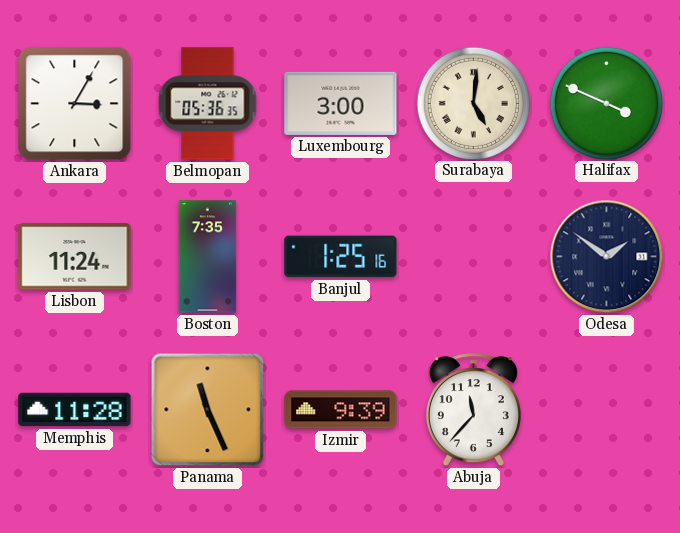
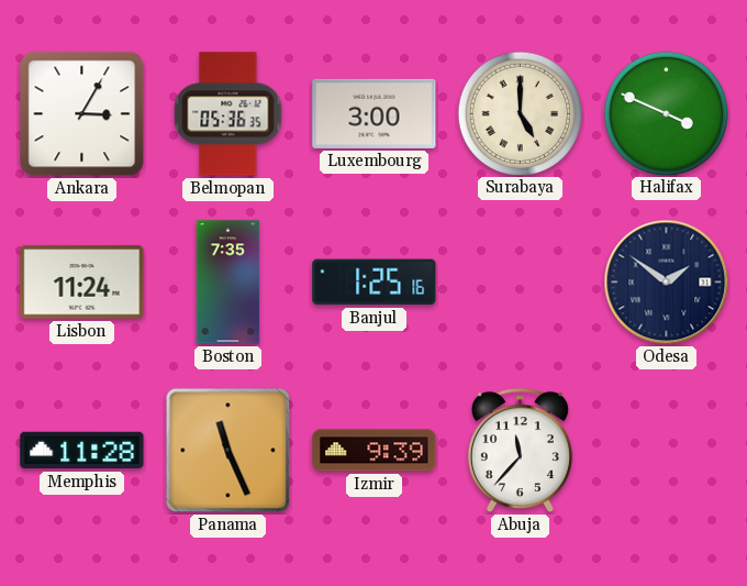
Surabaya: 5:01 -> 5:00 (520, 113)
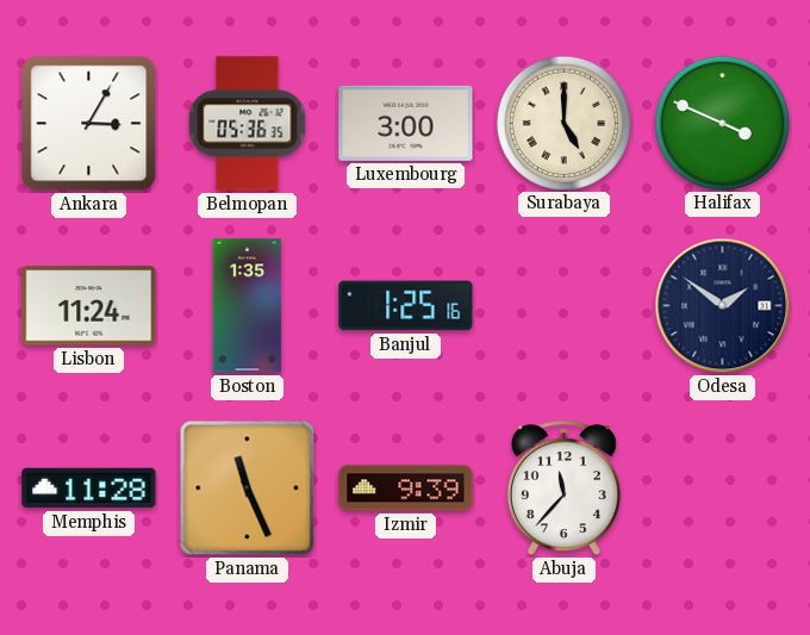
Boston: 7:35 -> 1:35 (248, 306)
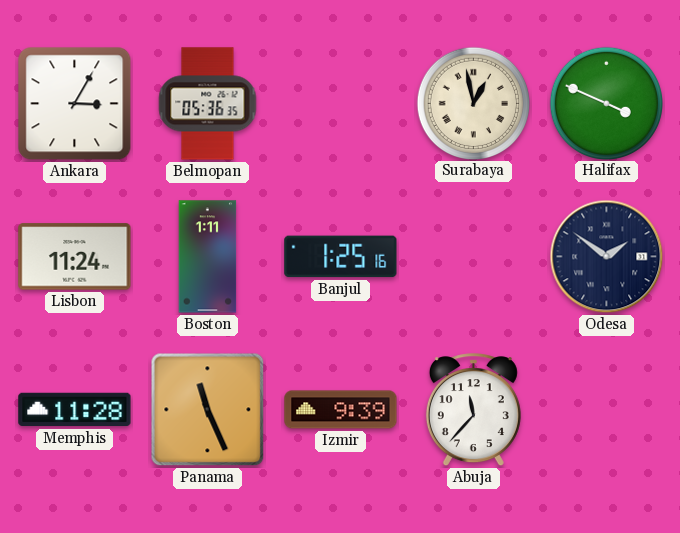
Luxembourg: 3:00 -> none (406, 123)
Surabaya: 5:00 -> 12:58 (473, 103)
Boston: 1:35 -> 1:11 (208, 257)
